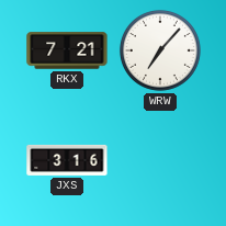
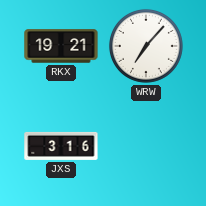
RKX: 7:21 -> 19:21 (61, 46)
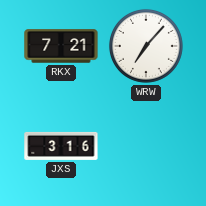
RKX: 19:21 -> 7:21 (61, 46)
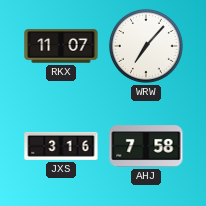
RKX: 7:21 -> 11:07 (61, 46)
AHJ: none -> 7:58 (146, 146)
